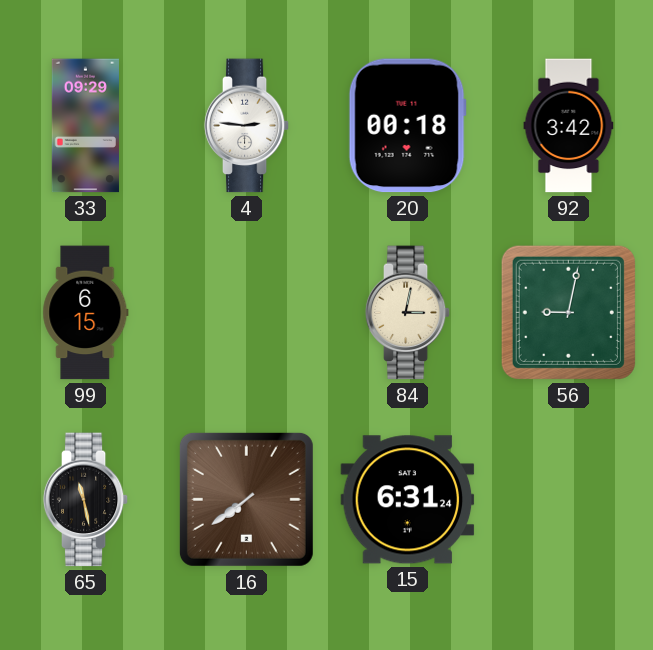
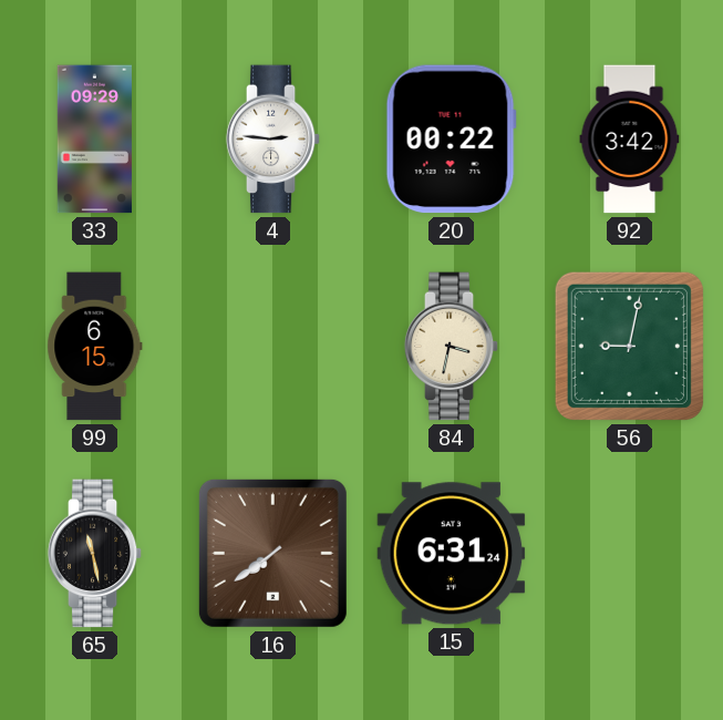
20: 00:18 -> 00:22 (451, 140)
84: 3:02 -> 3:32 (452, 347)
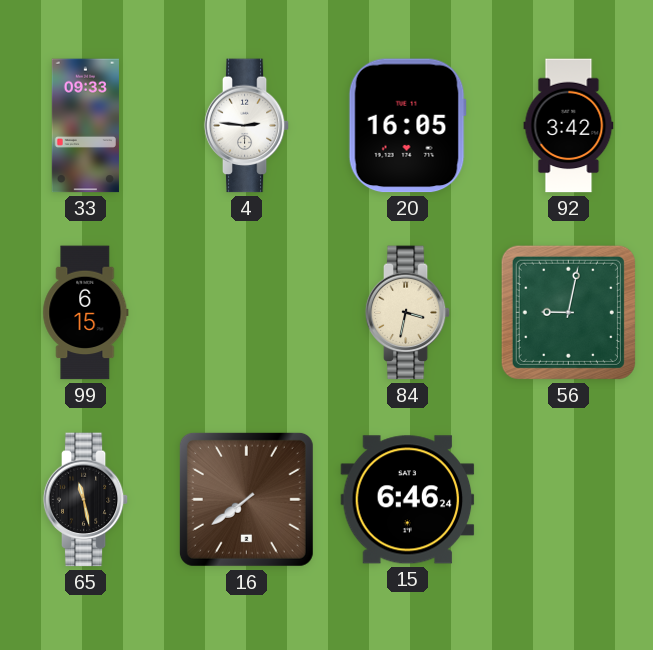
33: 09:29 -> 09:33 (85, 126)
20: 00:22 -> 16:05 (407, 126)
15: 6:31 -> 6:46 (408, 500)
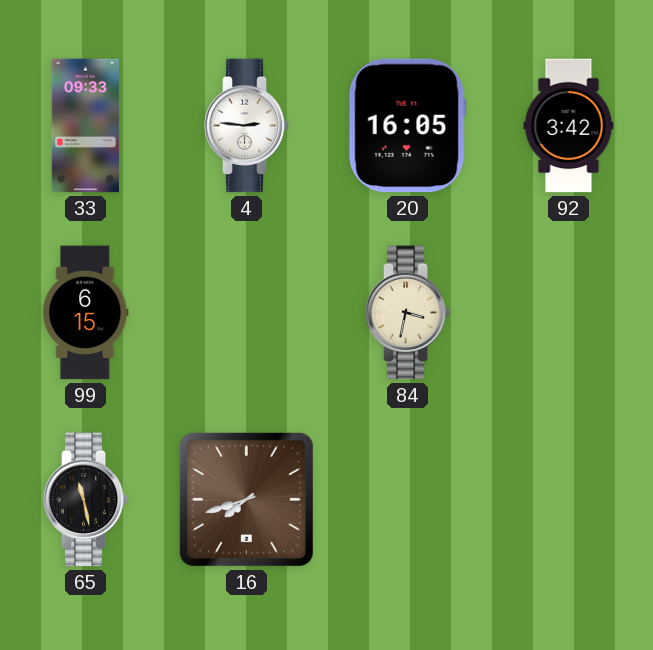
56: 9:02 -> none (568, 312)
16: 7:39 -> 7:42 (246, 499)
15: 6:46 -> none (408, 500)
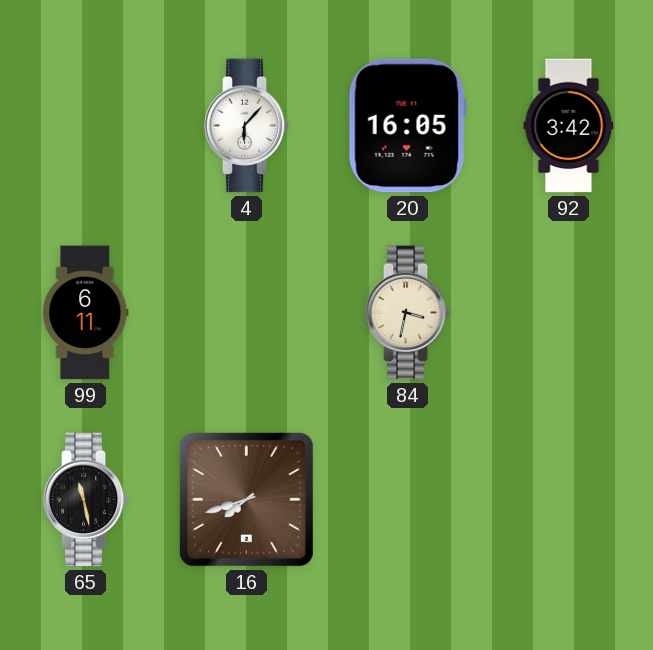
33: 09:33 -> none (85, 126)
4: 2:46 -> 6:07 (247, 126)
99: 6:15 -> 6:11 (86, 313)
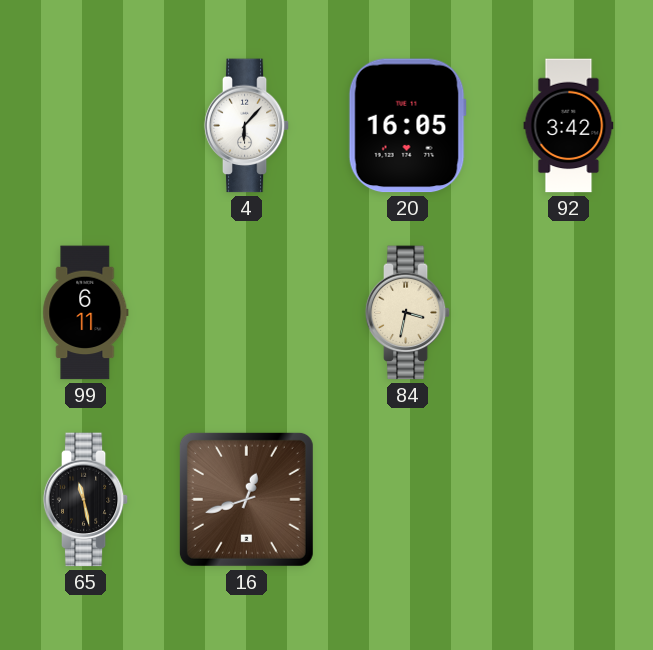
16: 7:42 -> 12:42 (246, 499)
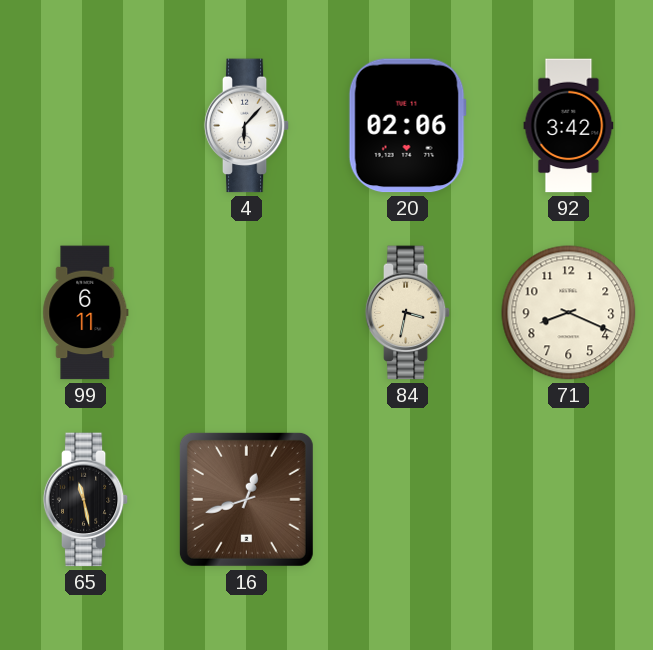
20: 16:05 -> 02:06 (407, 126)
71: none -> 8:19 (569, 313)
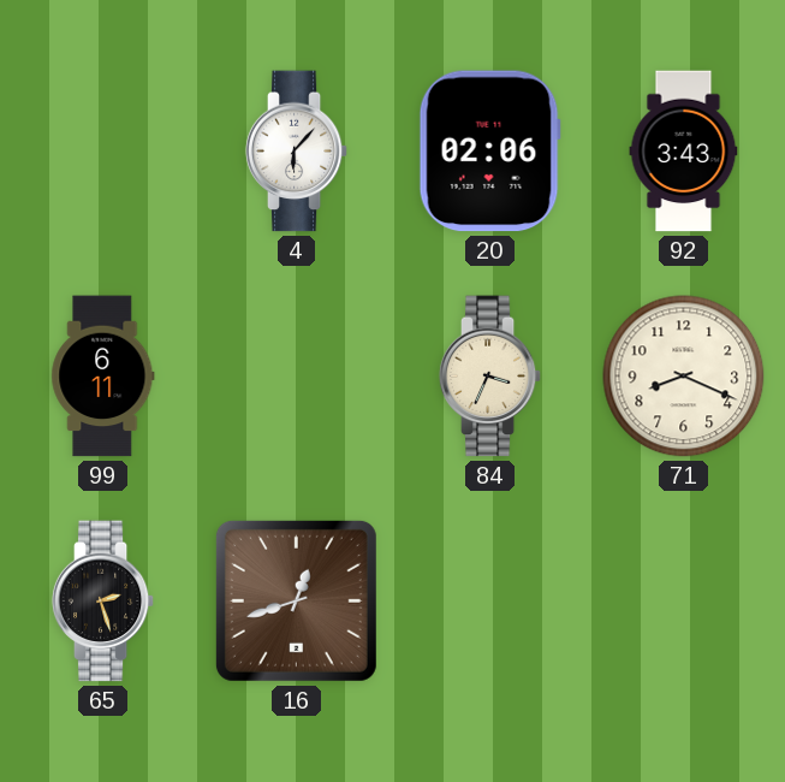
92: 3:42 -> 3:43 (684, 152)
84: 3:32 -> 3:34 (490, 377)
65: 11:28 -> 2:27 (103, 602)
